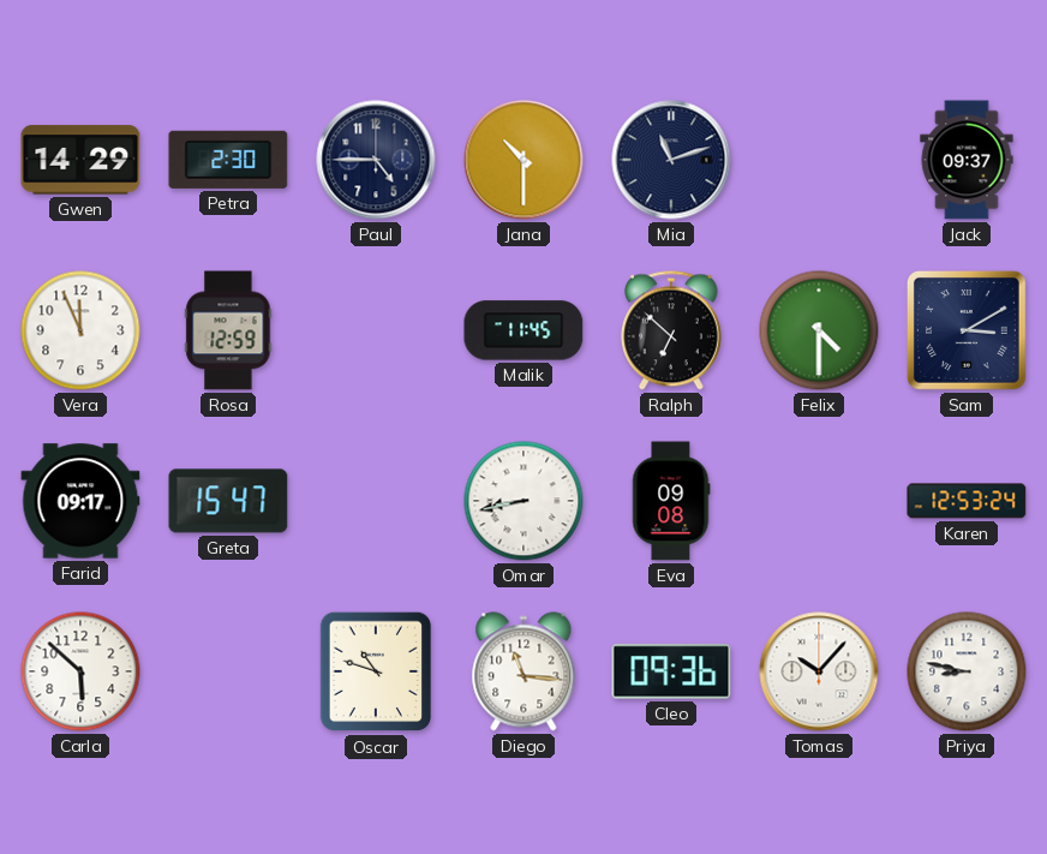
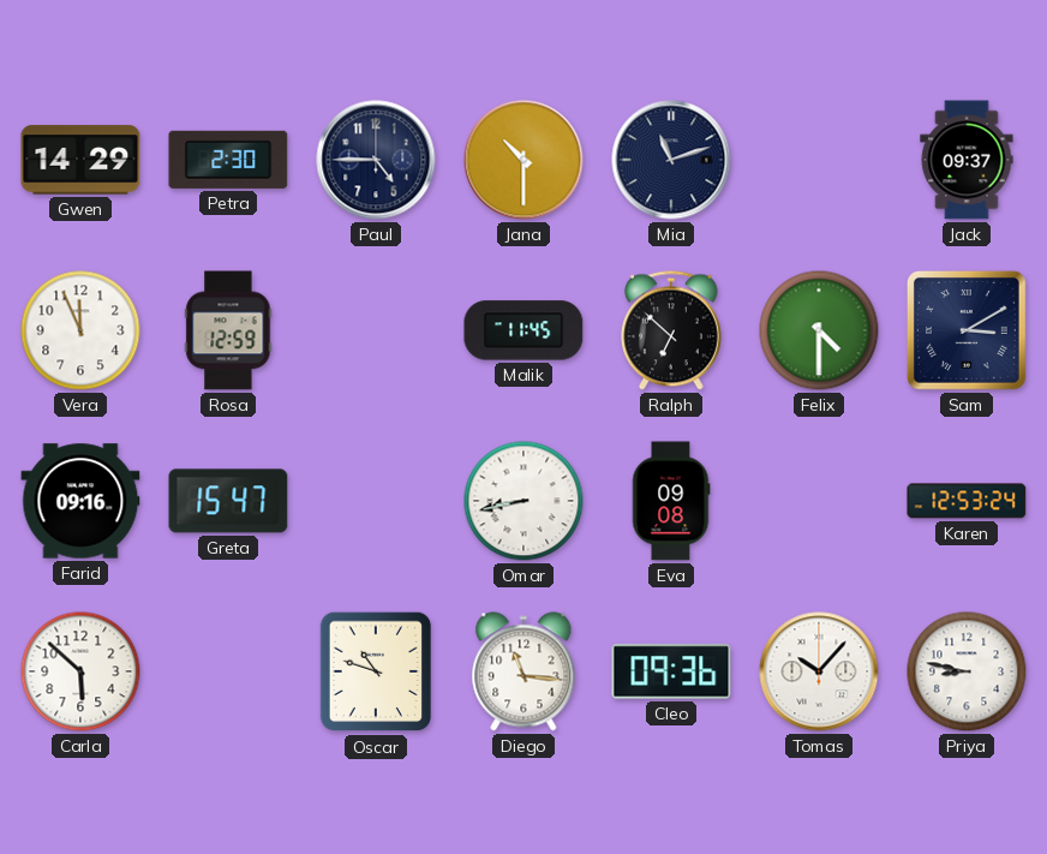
Farid: 09:17 -> 09:16 (80, 501)
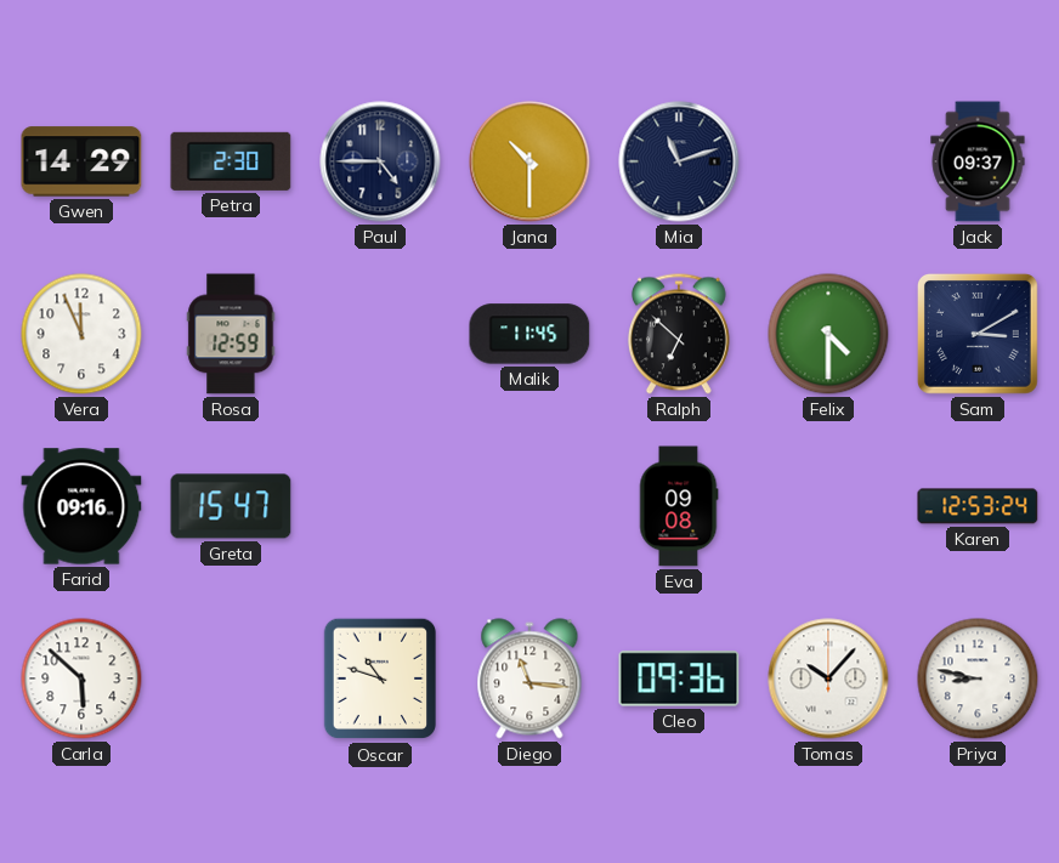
Omar: 8:43 -> none (523, 501)
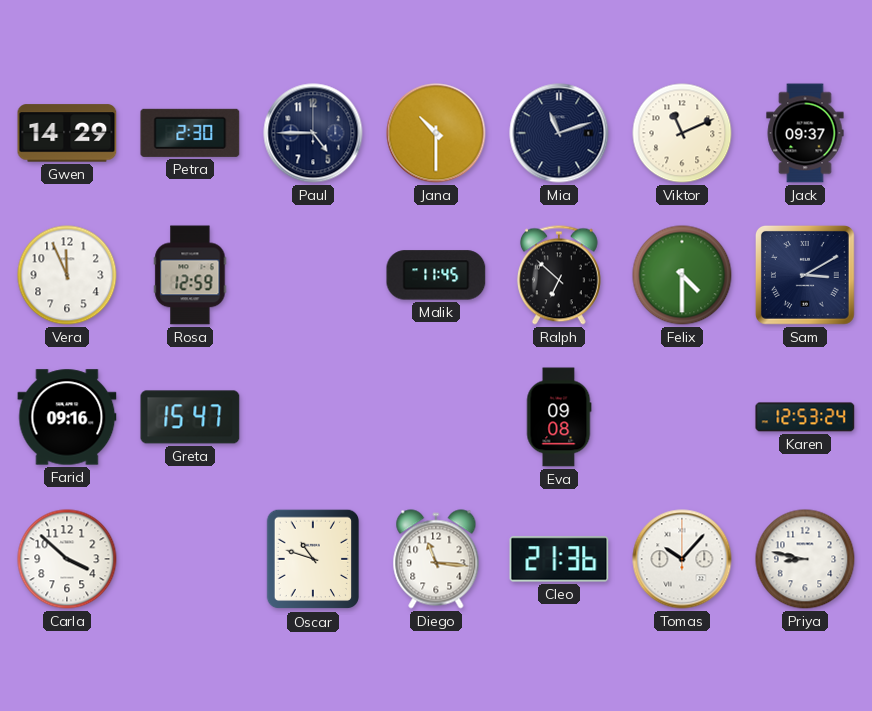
Viktor: none -> 11:11 (682, 133)
Carla: 5:52 -> 3:52 (67, 559)
Cleo: 09:36 -> 21:36 (559, 559)
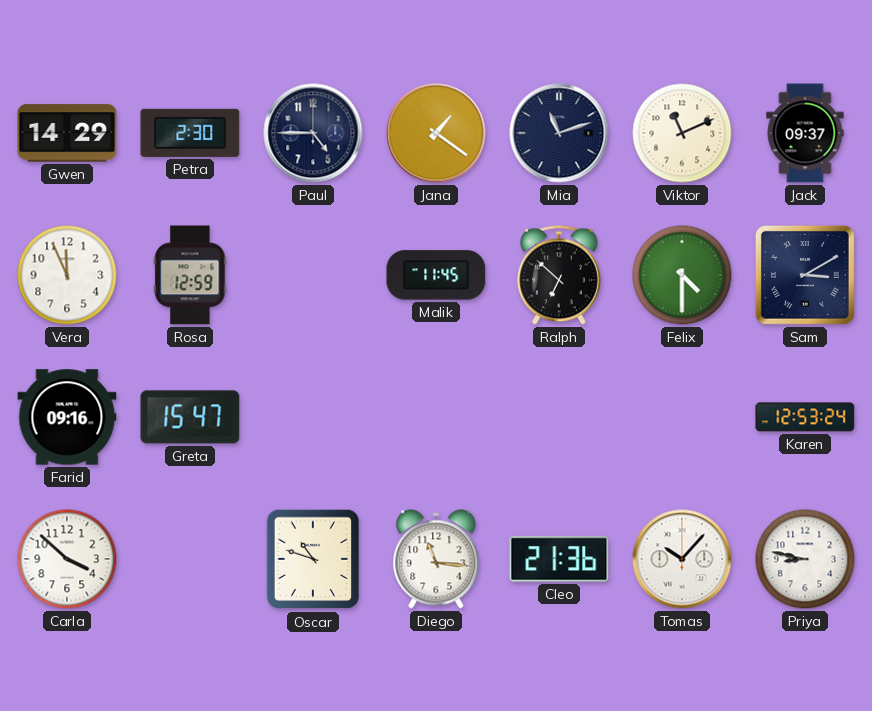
Jana: 10:30 -> 1:21 (436, 133)
Eva: 09:08 -> none (559, 417)
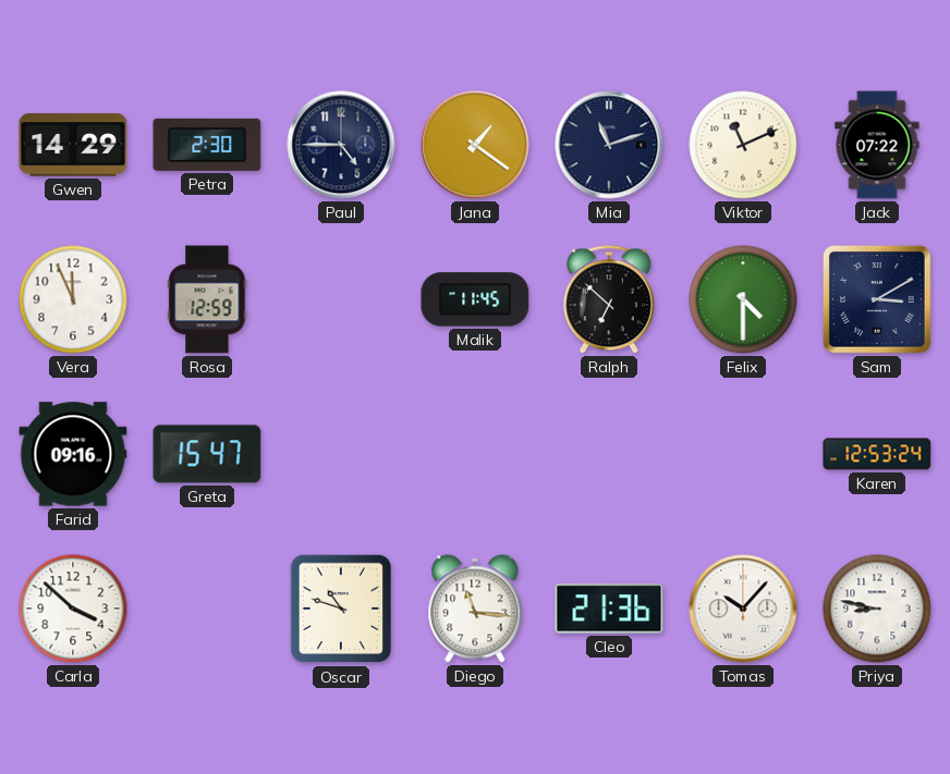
Jack: 09:37 -> 07:22 (877, 145)
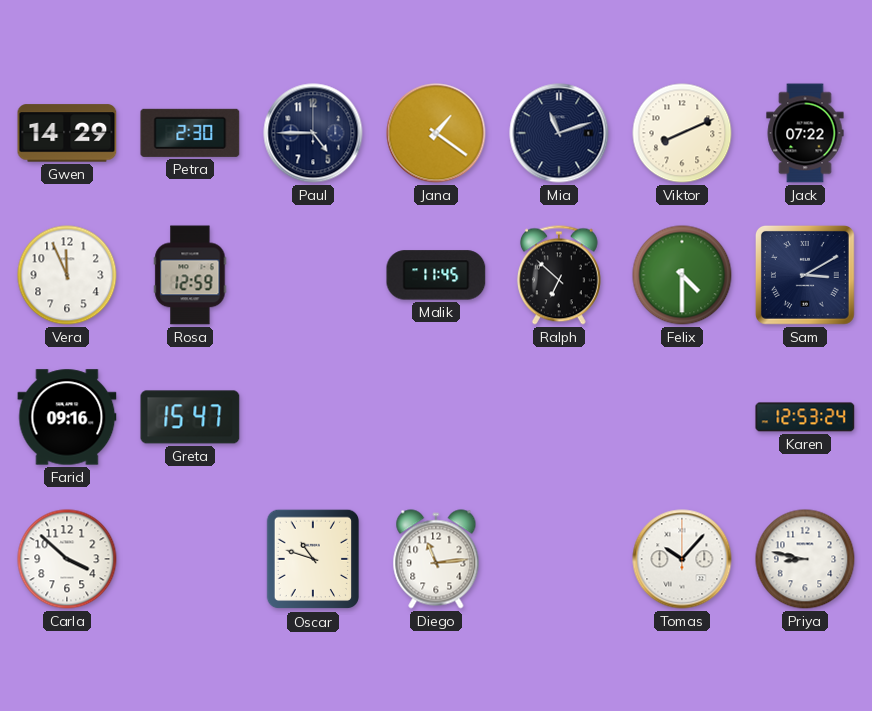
Viktor: 11:11 -> 8:11 (682, 133)
Diego: 11:16 -> 11:14 (436, 559)
Cleo: 21:36 -> none (609, 609)
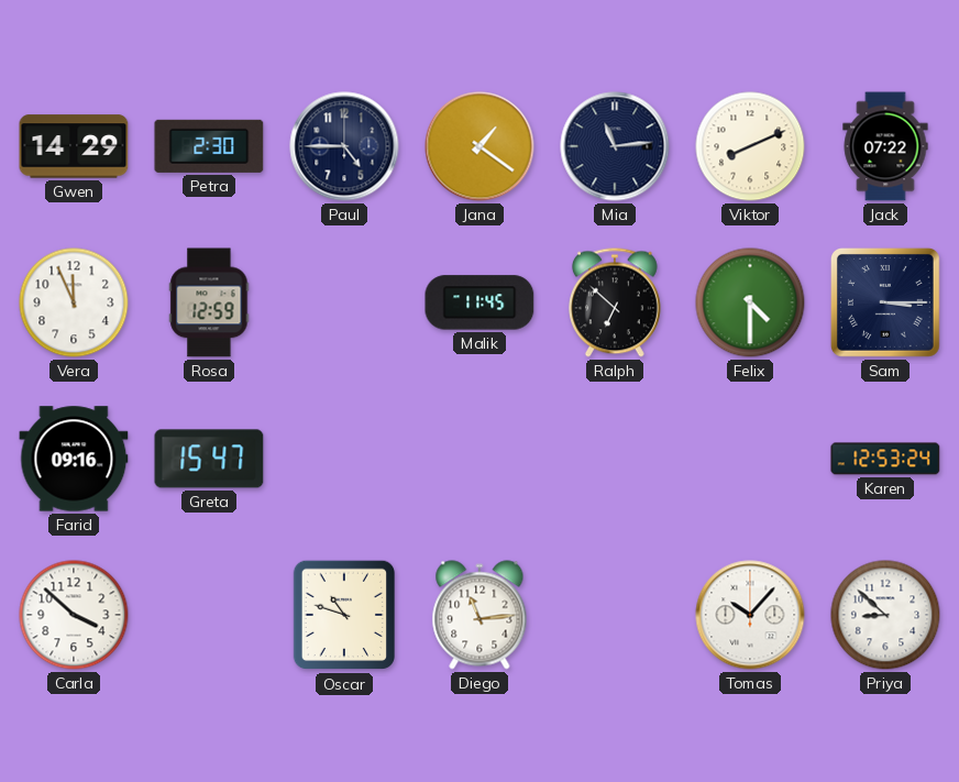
Mia: 11:12 -> 11:14 (615, 146)
Sam: 3:10 -> 3:15 (885, 302)
Priya: 8:47 -> 8:52 (885, 615)
